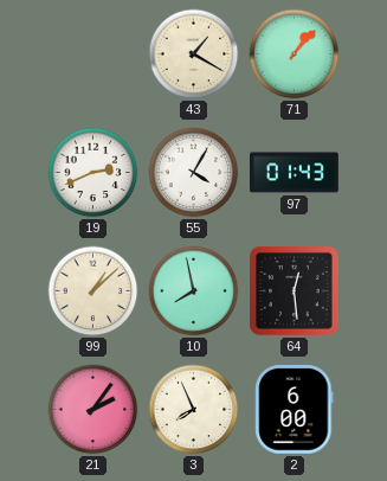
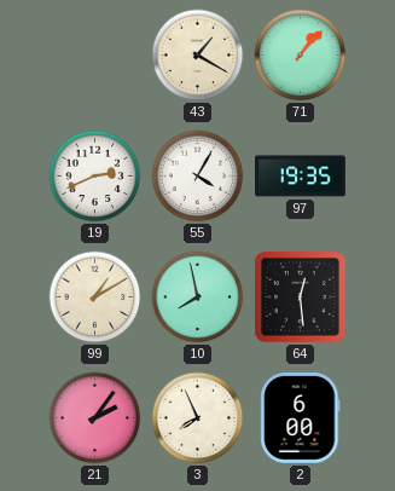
97: 01:43 -> 19:35 (301, 177)
99: 1:08 -> 1:10 (95, 298)
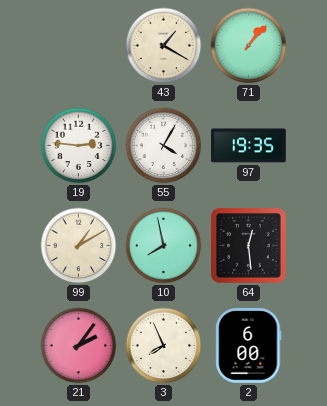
19: 2:41 -> 2:46 (79, 146)
